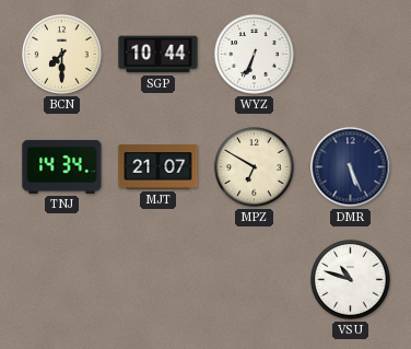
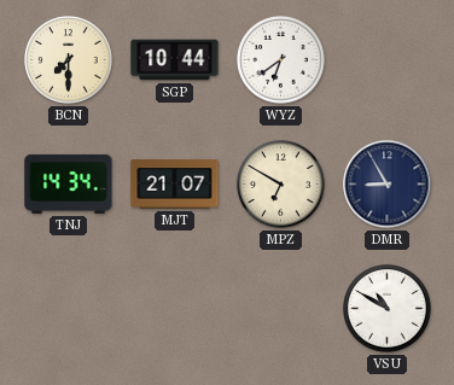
WYZ: 6:34 -> 6:39 (281, 60)
DMR: 5:26 -> 8:55 (388, 185)
VSU: 10:48 -> 10:50 (388, 309)
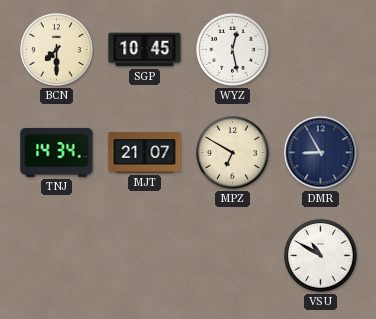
SGP: 10:44 -> 10:45 (145, 50)
WYZ: 6:39 -> 12:28 (233, 50)
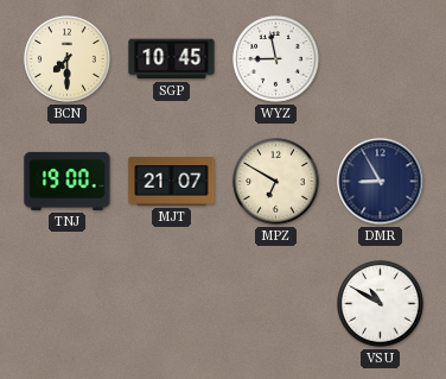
WYZ: 12:28 -> 8:58 (276, 59)
TNJ: 14:34 -> 19:00 (68, 181)
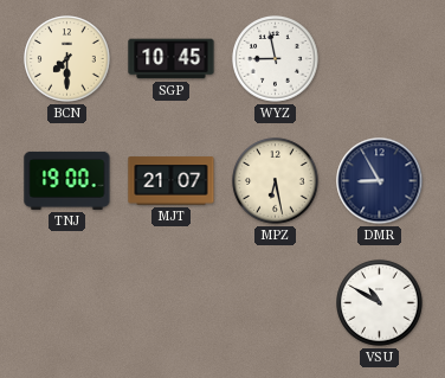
MPZ: 6:50 -> 6:28 (276, 181)
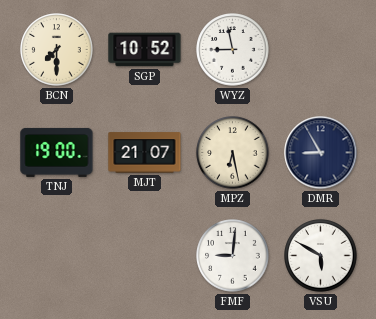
SGP: 10:45 -> 10:52 (145, 50)
FMF: none -> 9:01 (233, 256)
VSU: 10:50 -> 5:50 (321, 256)
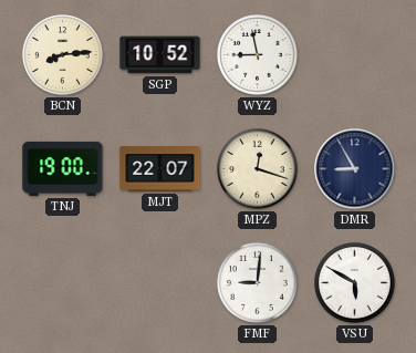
BCN: 7:30 -> 8:14 (63, 55)
MJT: 21:07 -> 22:07 (160, 169)
MPZ: 6:28 -> 12:18 (258, 169)
